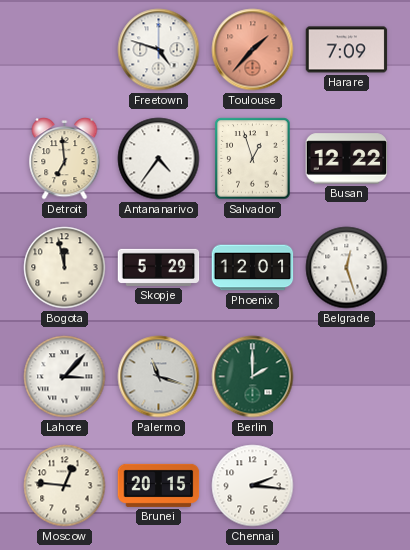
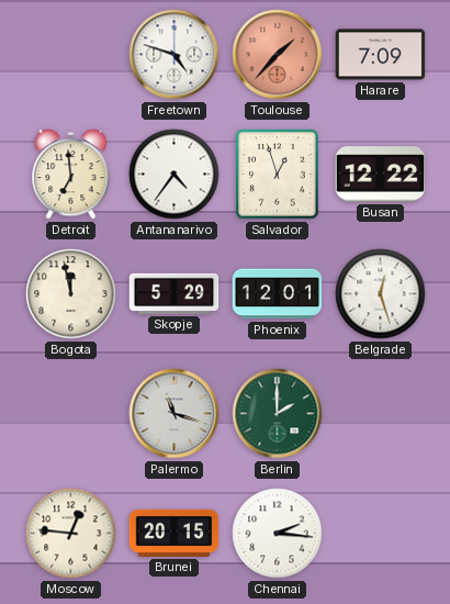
Lahore: 3:07 -> none (65, 377)
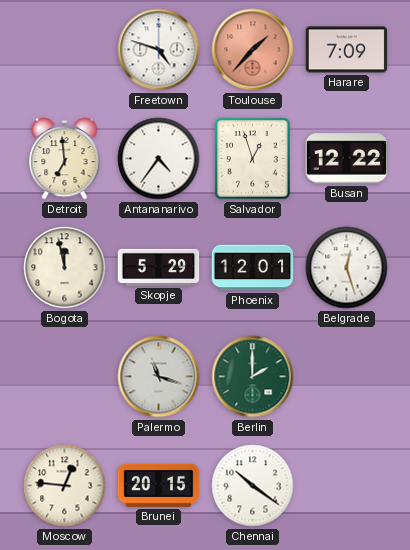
Chennai: 2:16 -> 10:21 (253, 486)
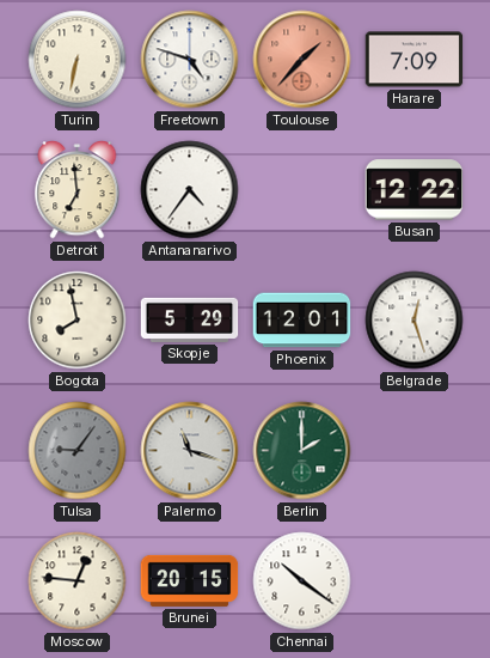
Turin: none -> 6:32 (78, 60)
Salvador: 12:57 -> none (253, 159)
Bogota: 11:58 -> 7:58 (78, 321)
Tulsa: none -> 9:06 (78, 451)
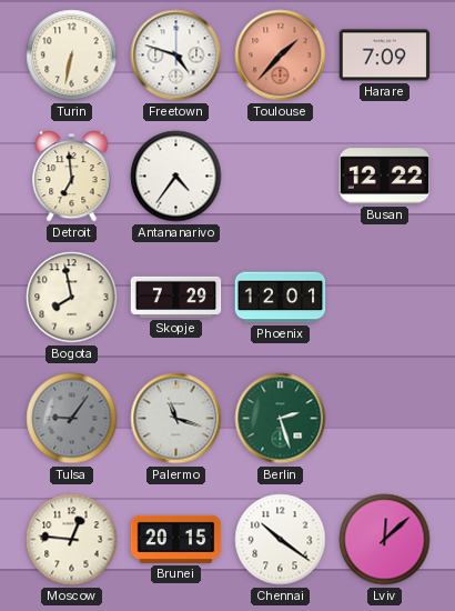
Skopje: 5:29 -> 7:29 (176, 297)
Belgrade: 12:27 -> none (415, 321)
Berlin: 2:00 -> 2:27 (281, 419)
Lviv: none -> 12:08 (385, 540)
